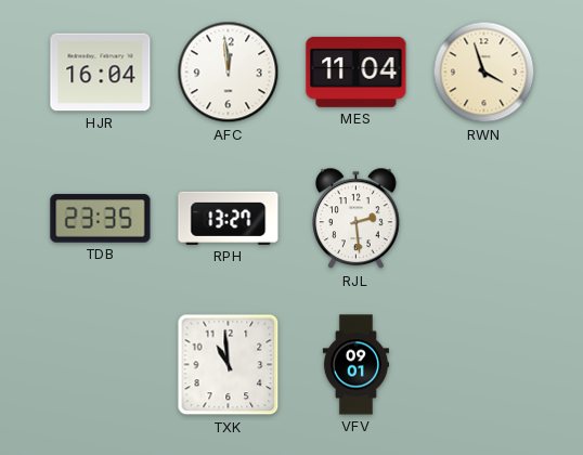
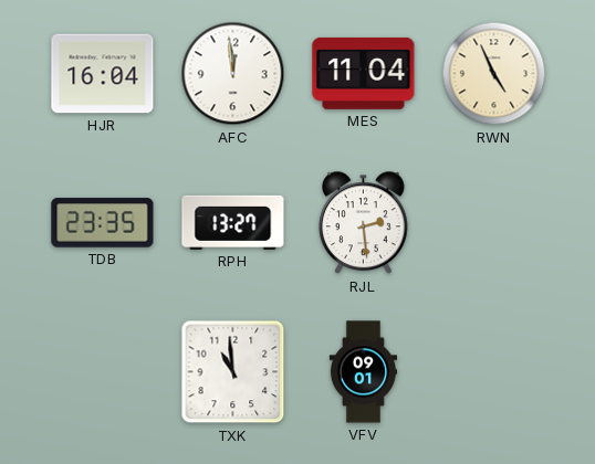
RWN: 3:57 -> 4:56 (494, 74)
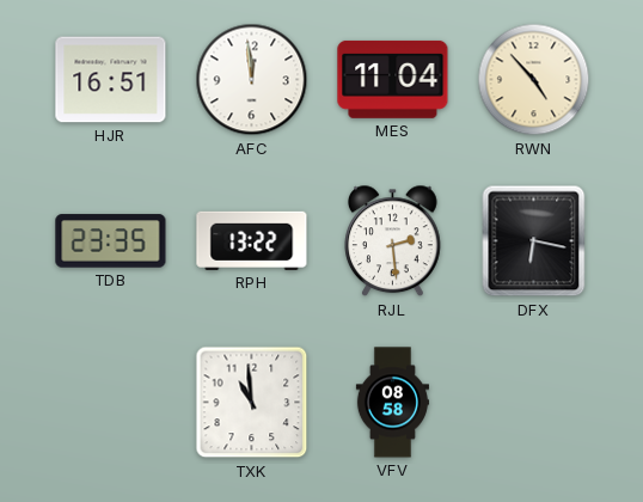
HJR: 16:04 -> 16:51 (111, 80)
RWN: 4:56 -> 4:53 (534, 80)
RPH: 13:27 -> 13:22 (252, 240)
DFX: none -> 6:17 (534, 241)
VFV: 09:01 -> 08:58 (392, 403)
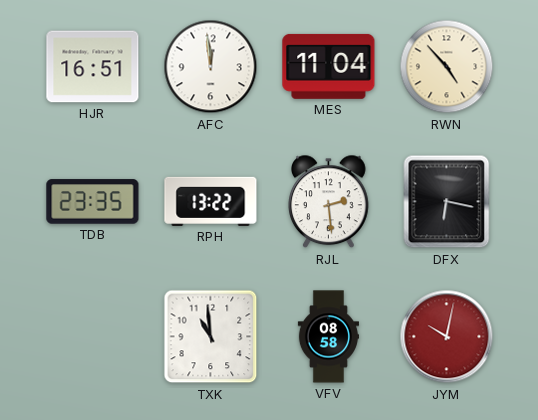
JYM: none -> 10:02 (447, 337)
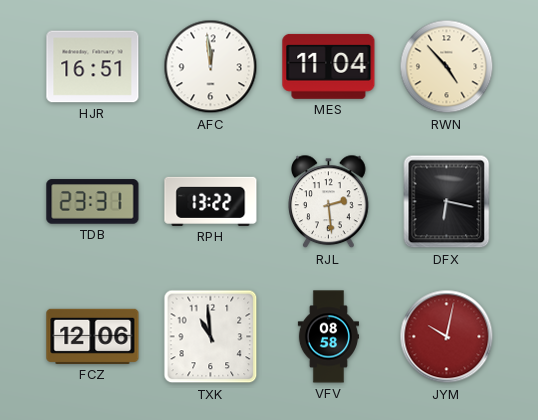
TDB: 23:35 -> 23:31 (93, 202)
FCZ: none -> 12:06 (93, 336)
